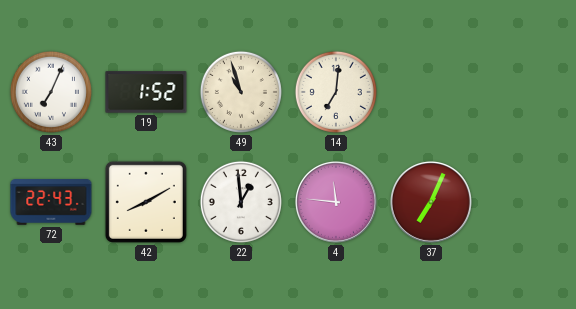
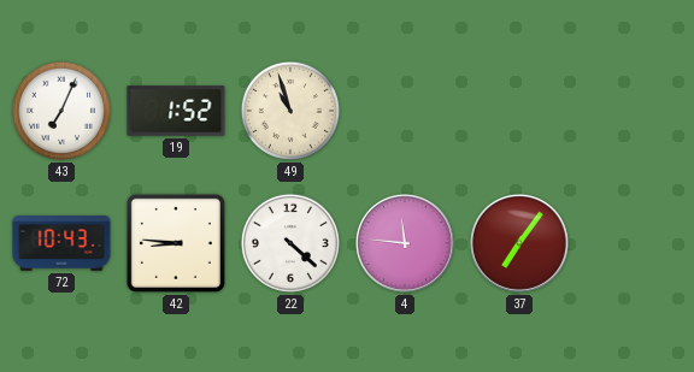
14: 7:01 -> none (336, 92)
72: 22:43 -> 10:43 (61, 243)
42: 8:10 -> 8:46 (176, 243)
22: 12:59 -> 4:22 (290, 243)
37: 7:04 -> 7:06 (519, 243)
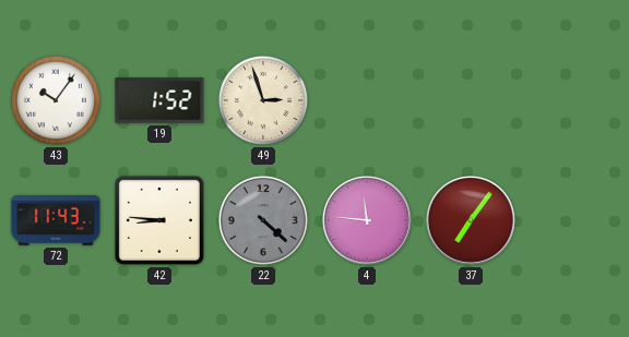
43: 7:04 -> 10:06 (56, 100)
49: 10:57 -> 2:57 (263, 100)
72: 10:43 -> 11:43 (56, 220)
22 dial: white -> grey (263, 220)
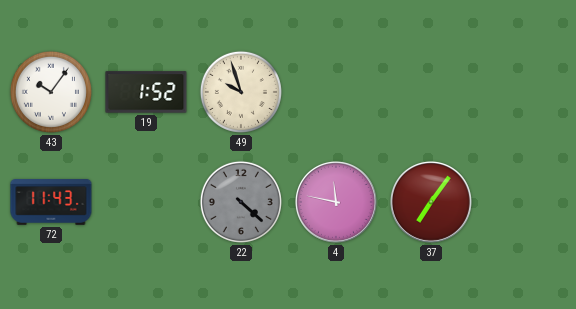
49: 2:57 -> 9:57 (241, 92)
42: 8:46 -> none (159, 220)
4: 11:46 -> 11:47 (336, 202)
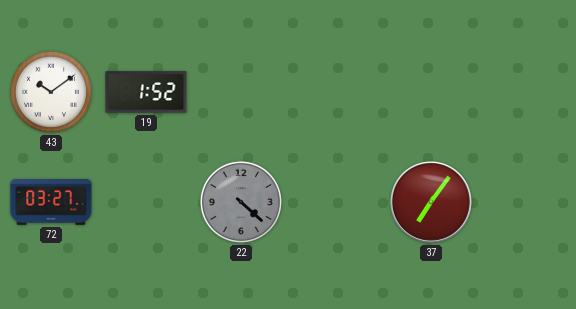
43: 10:06 -> 10:09 (51, 92)
49: 9:57 -> none (241, 92)
72: 11:43 -> 03:27 (51, 202)
4: 11:47 -> none (336, 202)
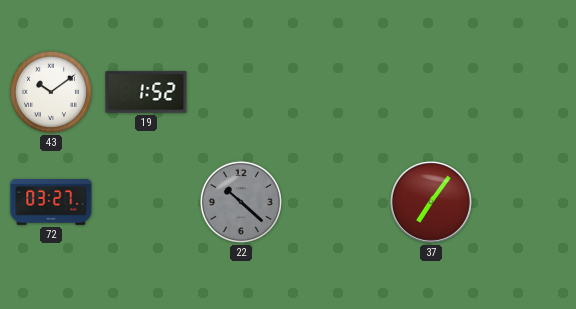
22: 4:22 -> 10:22 (241, 202)
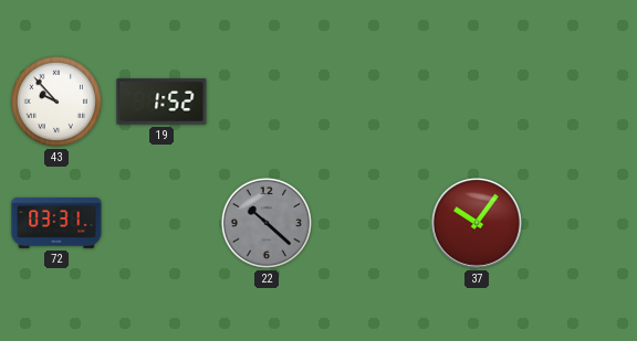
43: 10:09 -> 9:53 (56, 102)
72: 03:27 -> 03:31 (56, 223)
37: 7:06 -> 10:06 (477, 223)
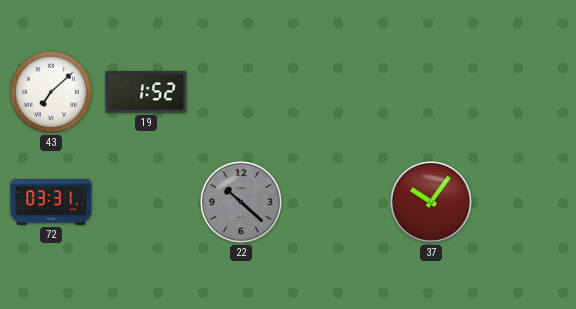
43: 9:53 -> 7:08 (51, 92)
